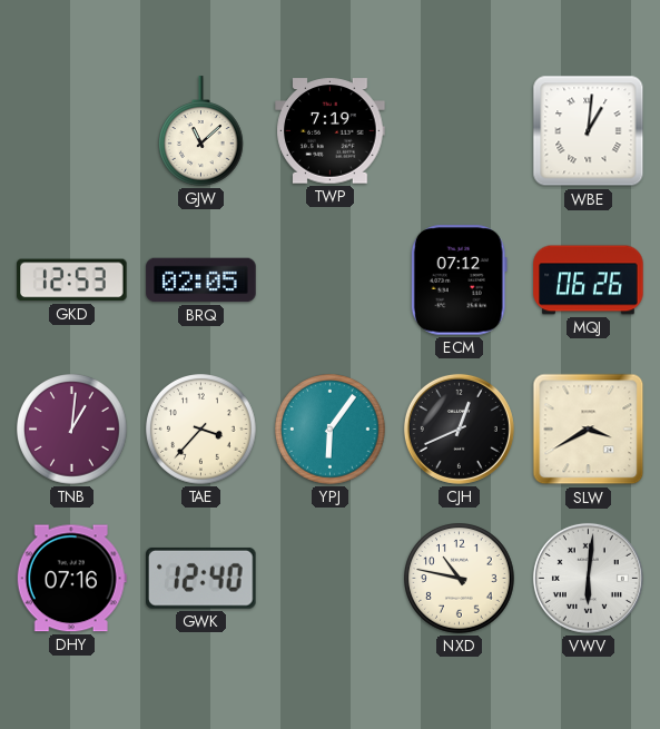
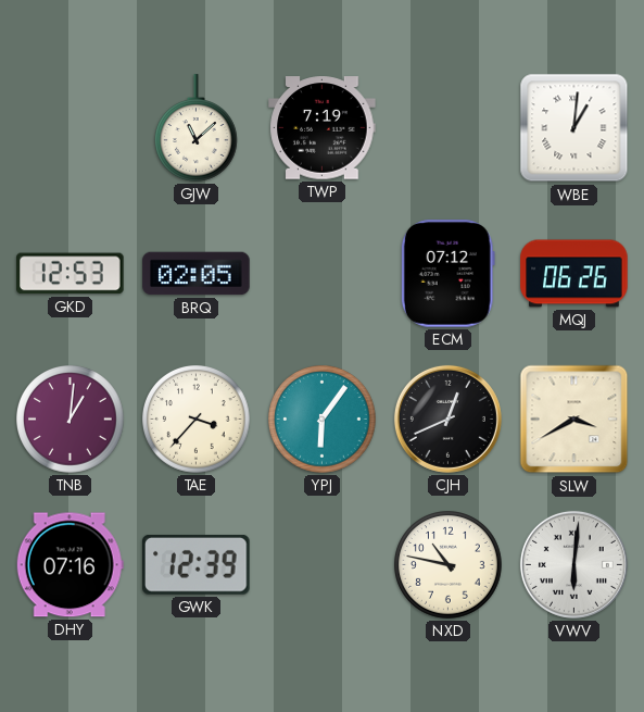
GWK: 12:40 -> 12:39 (197, 564)
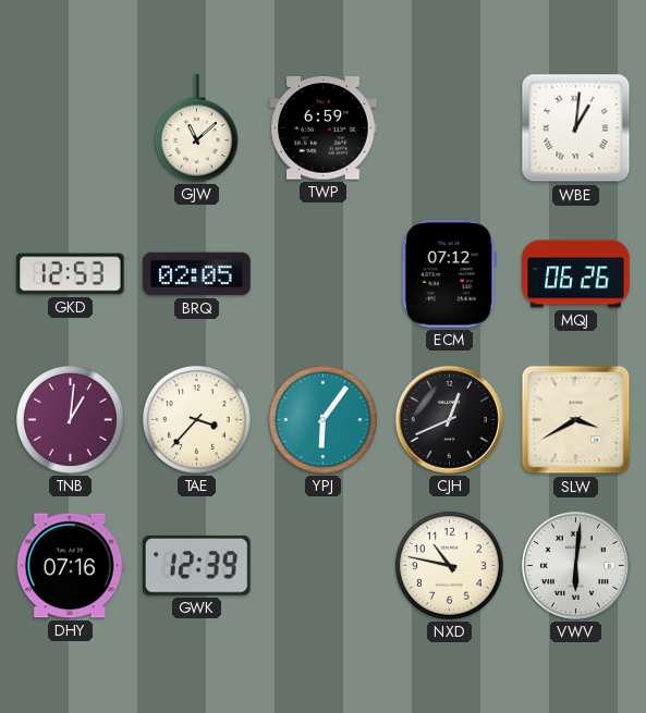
TWP: 7:19 -> 6:59 (324, 128)
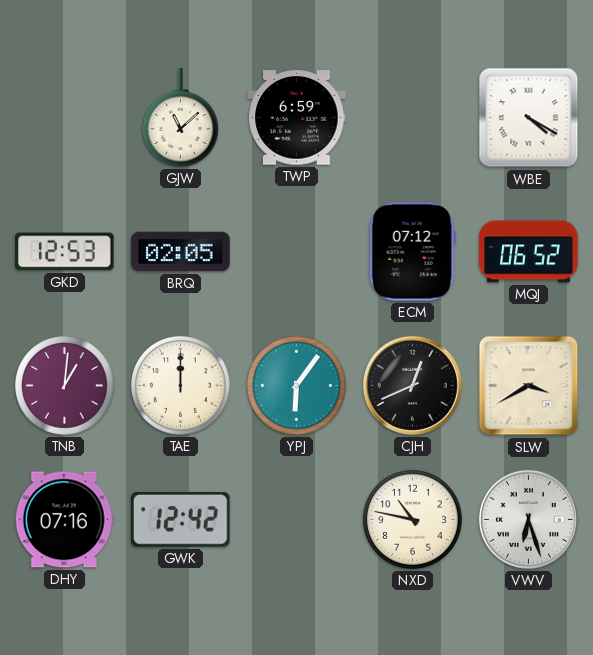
WBE: 1:01 -> 4:20 (529, 118)
MQJ: 06:26 -> 06:52 (529, 252)
TAE: 3:37 -> 12:00 (181, 386)
GWK: 12:39 -> 12:42 (181, 519)
VWV: 6:01 -> 6:27 (528, 519)
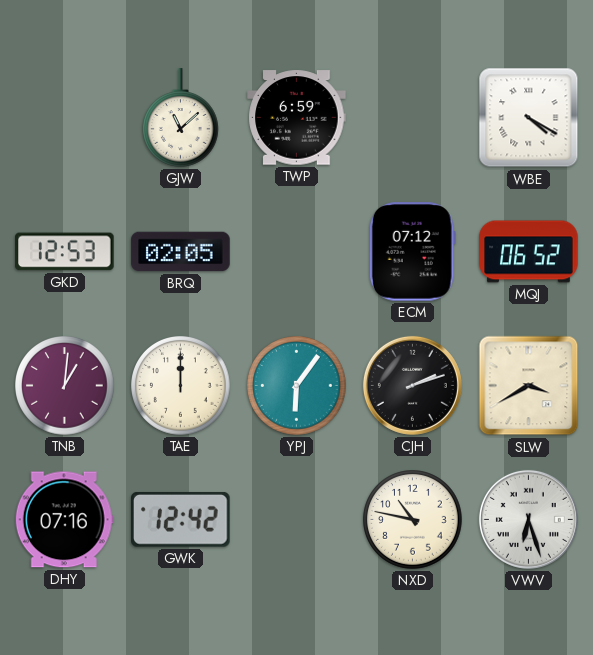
CJH: 12:41 -> 2:12 (412, 385)
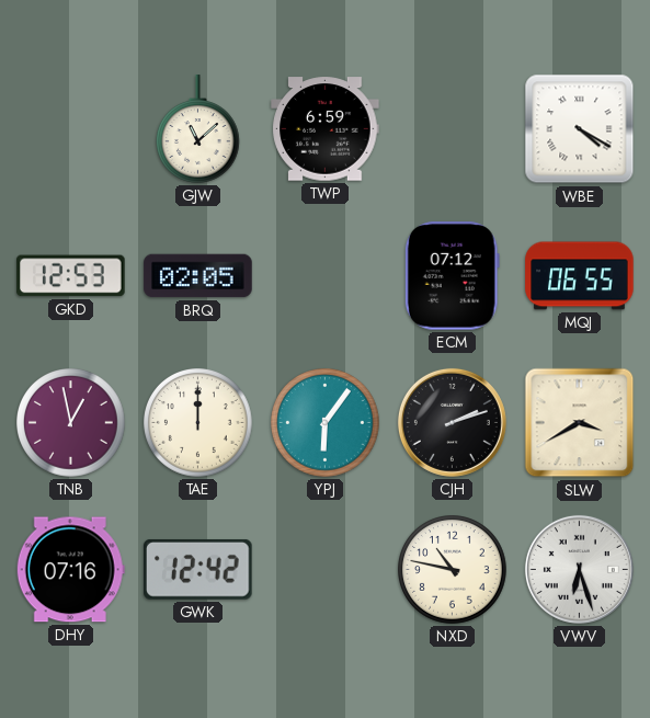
MQJ: 06:52 -> 06:55 (580, 276)
TNB: 1:01 -> 12:58 (71, 423)
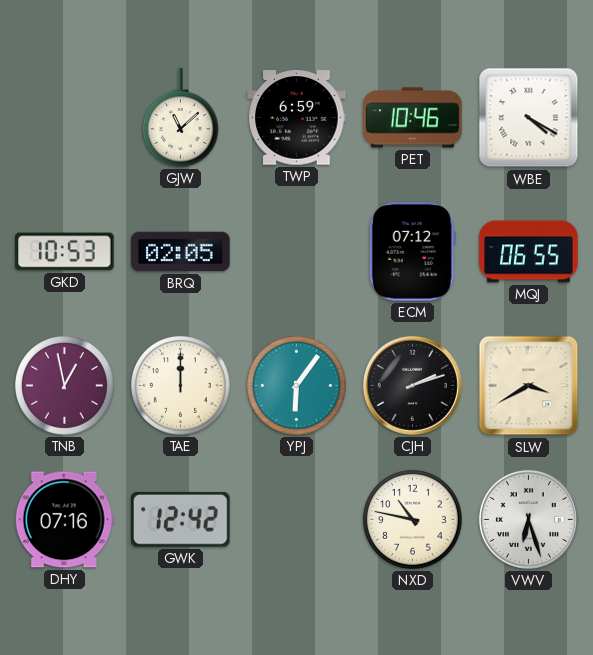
PET: none -> 10:46 (413, 118)
GKD: 12:53 -> 10:53 (65, 252)
